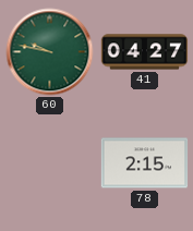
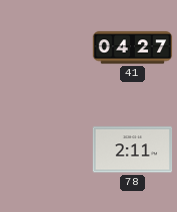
60: 9:47 -> none (50, 52)
78: 2:15 -> 2:11 (133, 150)
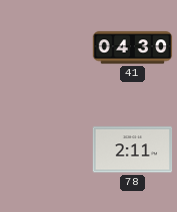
41: 04:27 -> 04:30 (133, 48)
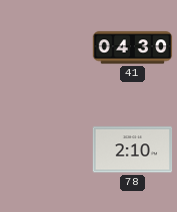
78: 2:11 -> 2:10 (133, 150)
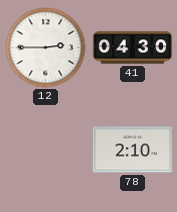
12: none -> 2:45 (46, 48)
